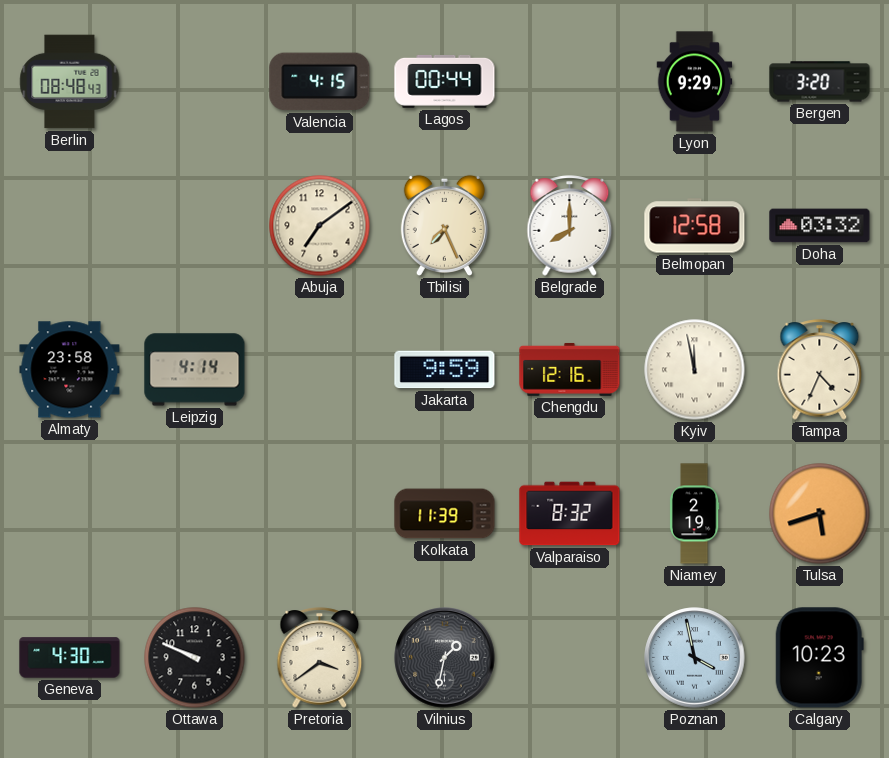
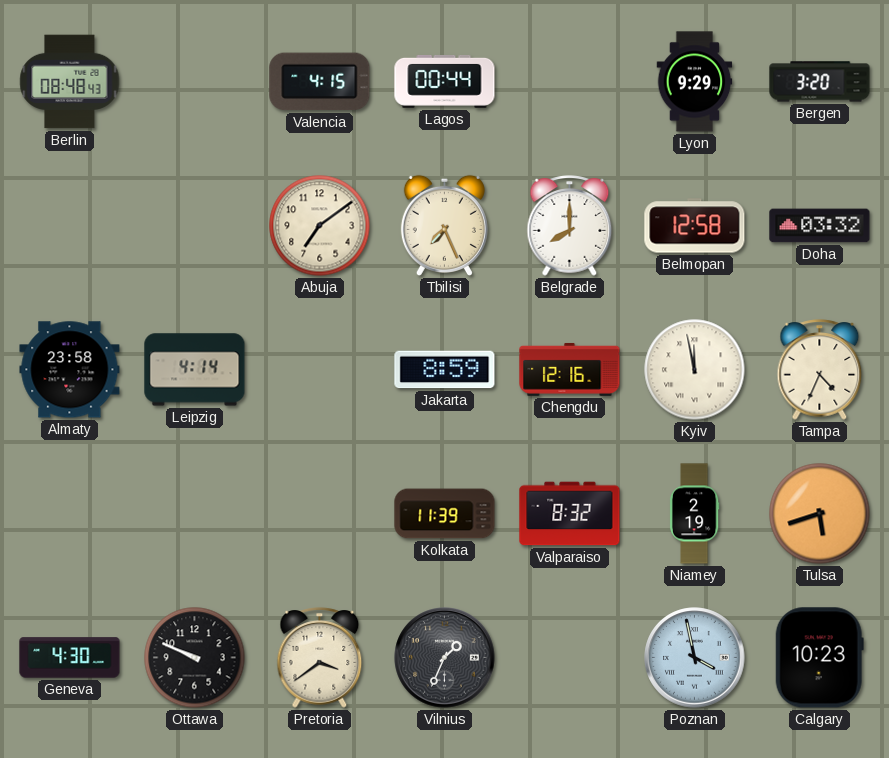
Jakarta: 9:59 -> 8:59 (445, 370)
Vilnius: 1:32 -> 1:34 (445, 658)
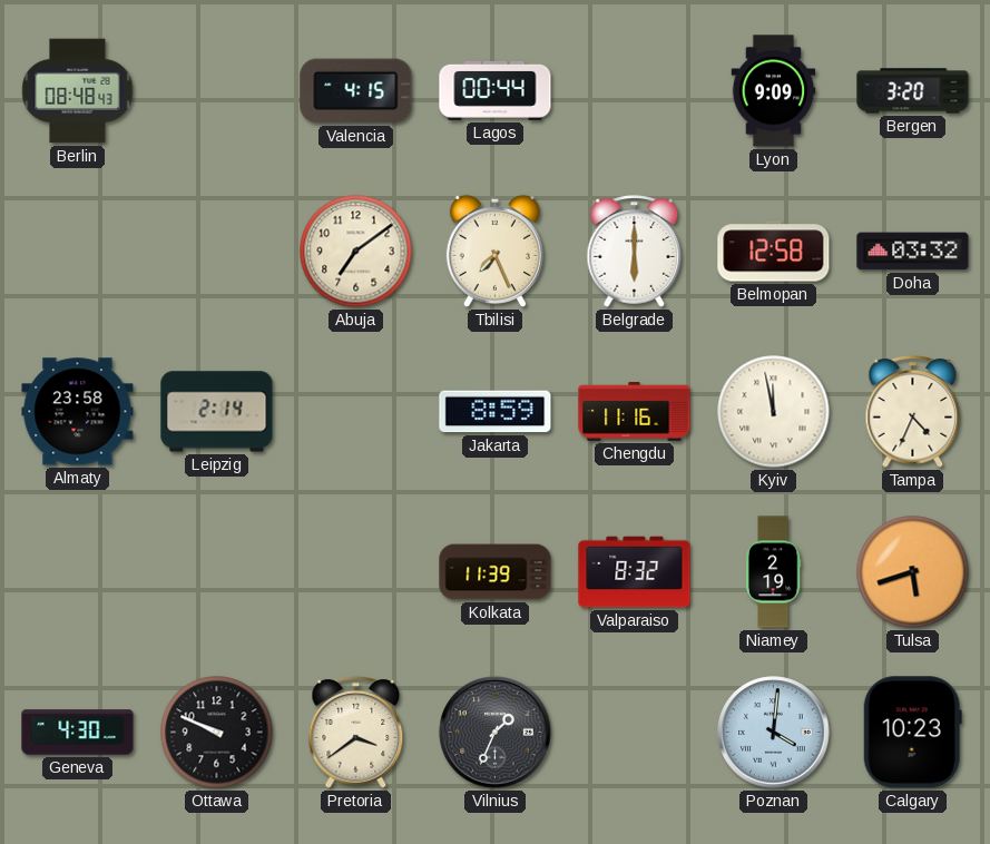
Lyon: 9:29 -> 9:09 (774, 91)
Belgrade: 8:00 -> 6:00 (635, 252)
Leipzig: 4:14 -> 2:14 (217, 412)
Chengdu: 12:16 -> 11:16 (635, 411)
Poznan: 3:58 -> 4:01 (774, 733)
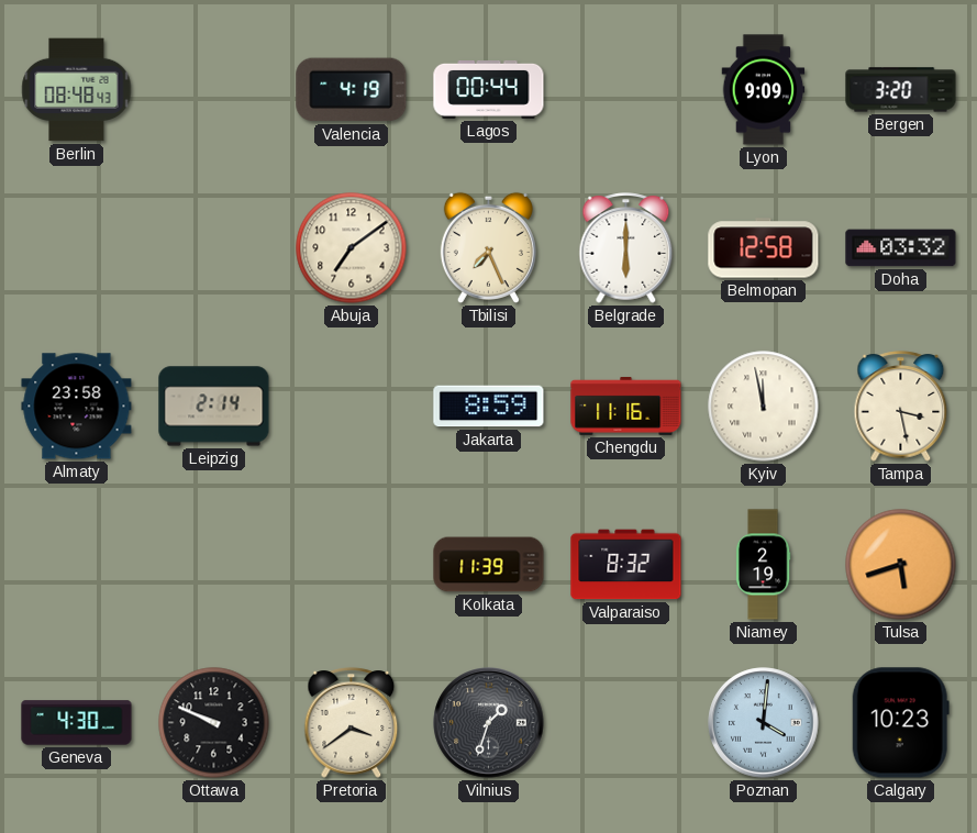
Valencia: 4:15 -> 4:19 (352, 90)
Tampa: 4:34 -> 3:28 (901, 407)
Vilnius: 1:34 -> 1:33 (489, 723)
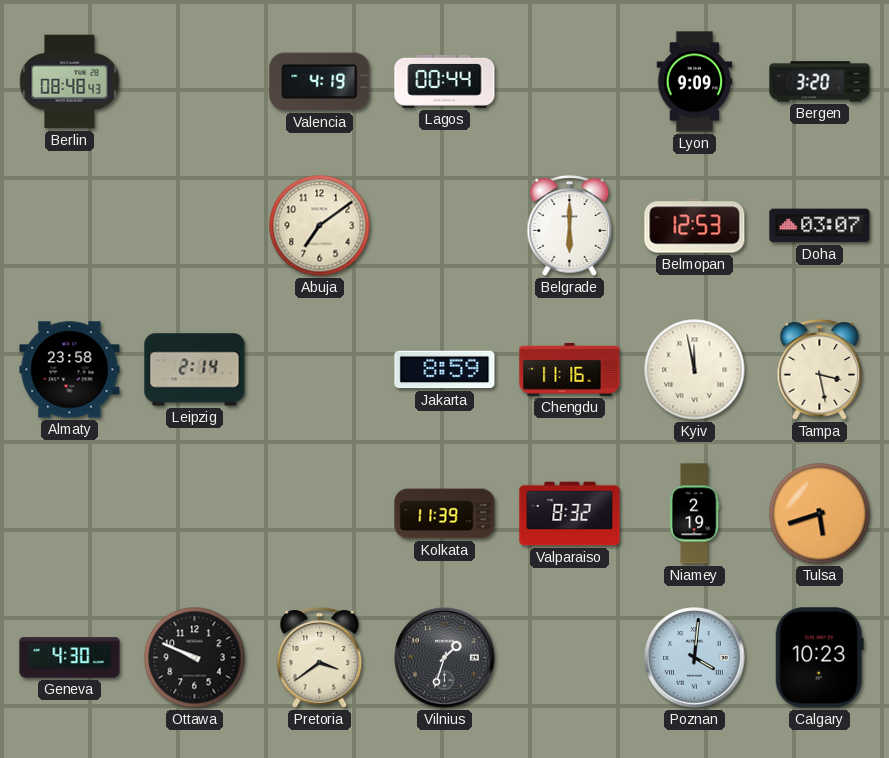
Tbilisi: 7:26 -> none (488, 247)
Belmopan: 12:58 -> 12:53 (695, 226)
Doha: 03:32 -> 03:07 (820, 226)
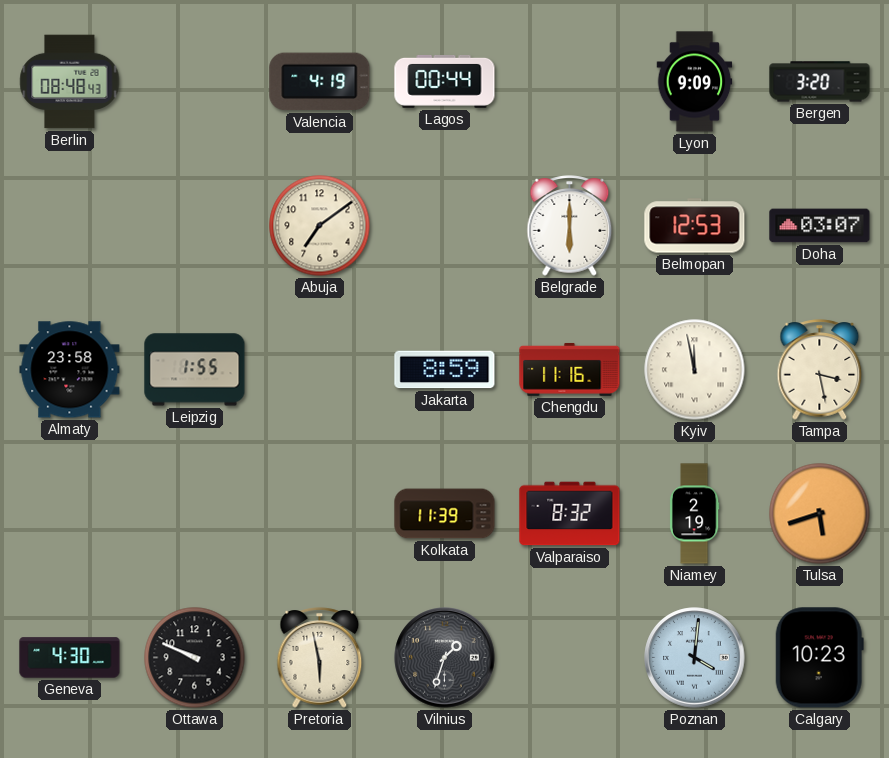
Leipzig: 2:14 -> 1:55 (195, 370)
Pretoria: 3:39 -> 5:58 (320, 658)
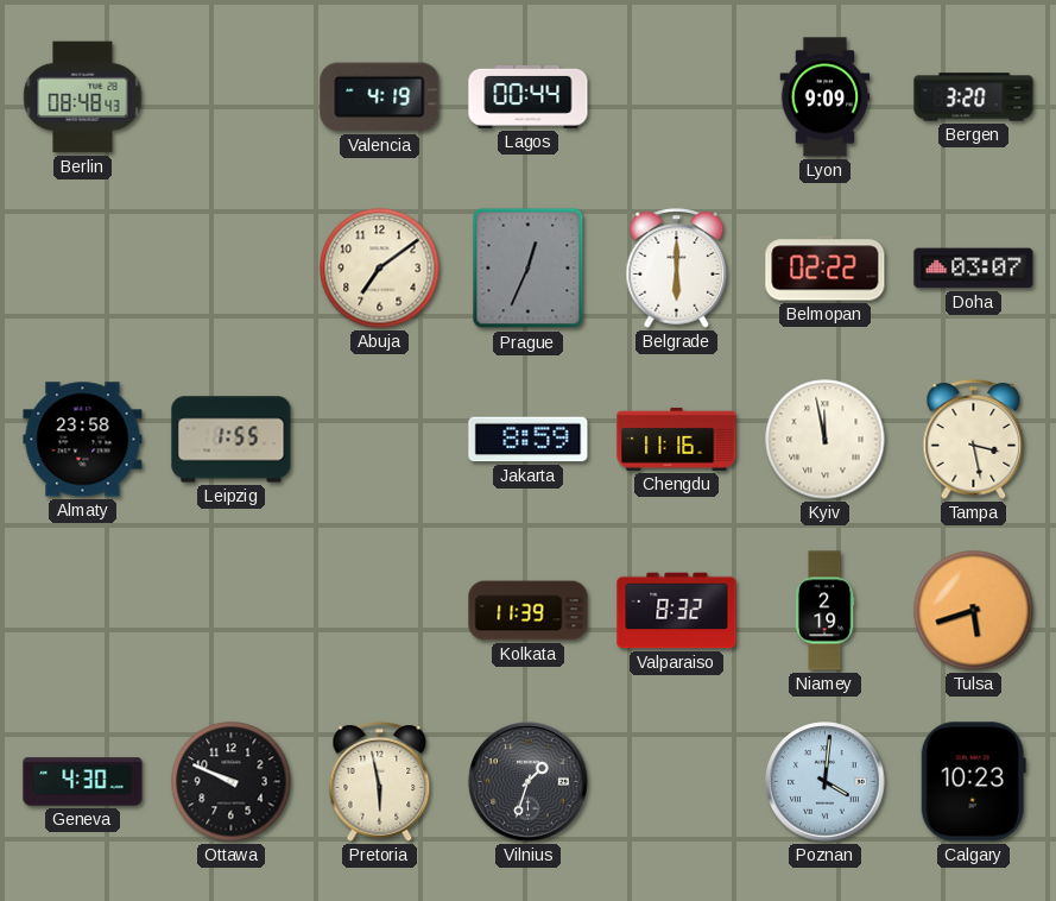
Prague: none -> 12:34 (529, 269)
Belmopan: 12:53 -> 02:22 (826, 269)
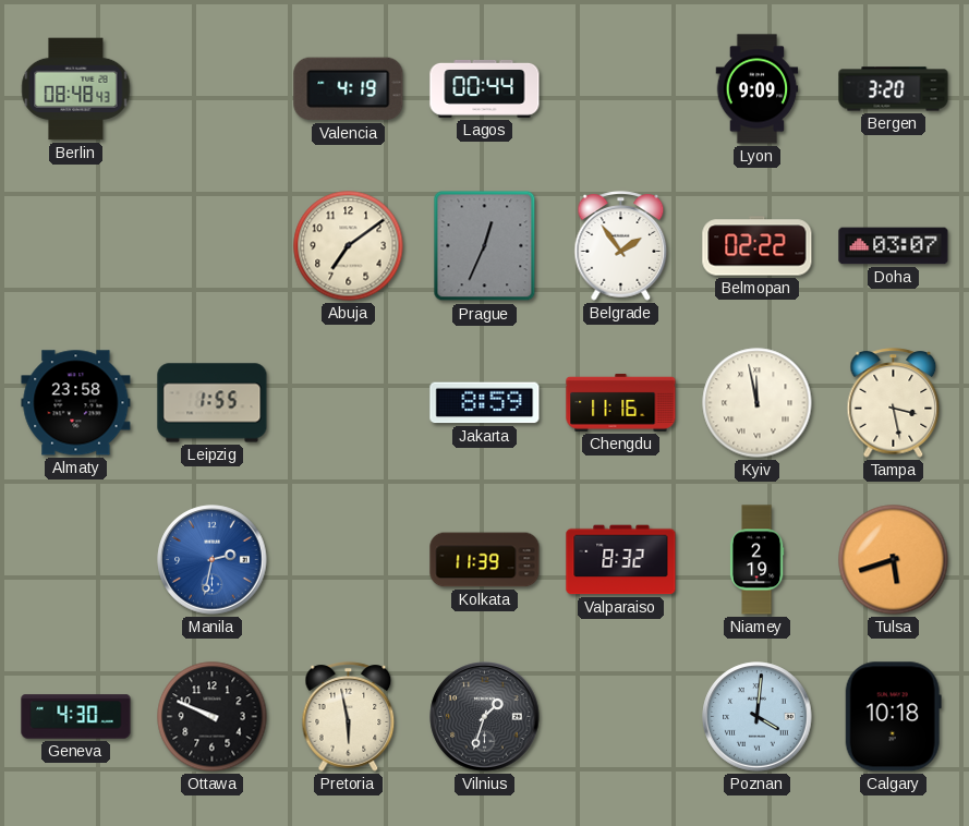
Belgrade: 6:00 -> 1:54 (621, 246)
Manila: none -> 2:32 (213, 560)
Calgary: 10:23 -> 10:18 (893, 717)
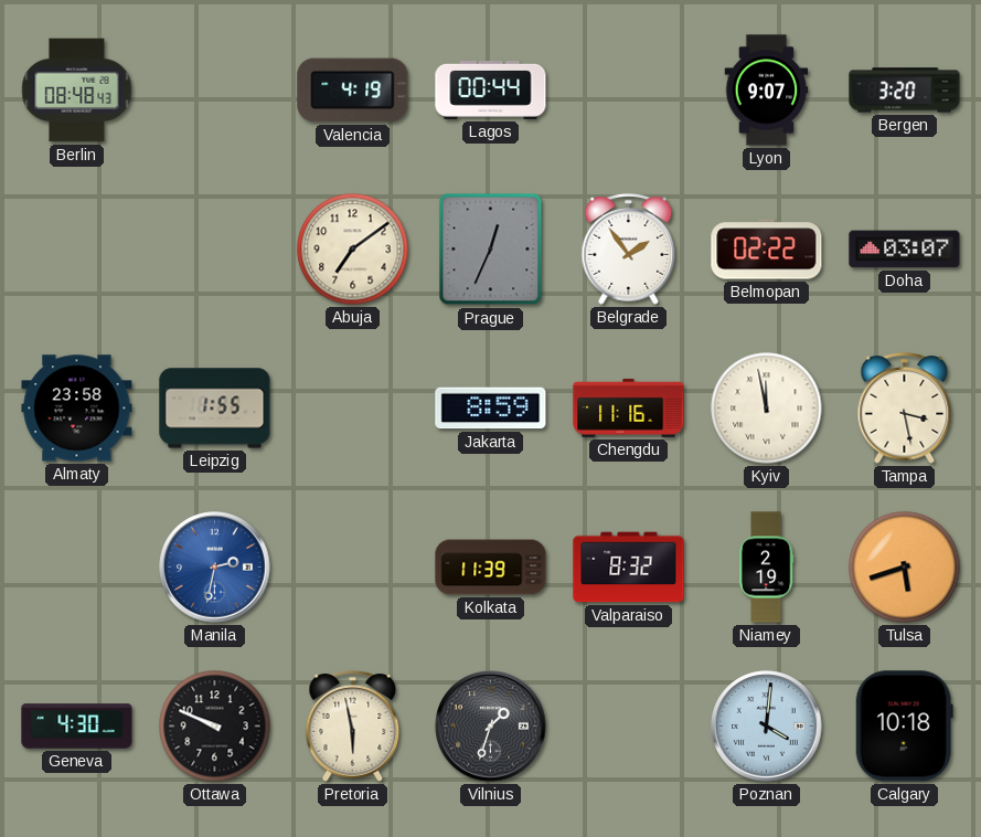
Lyon: 9:09 -> 9:07 (767, 91)
